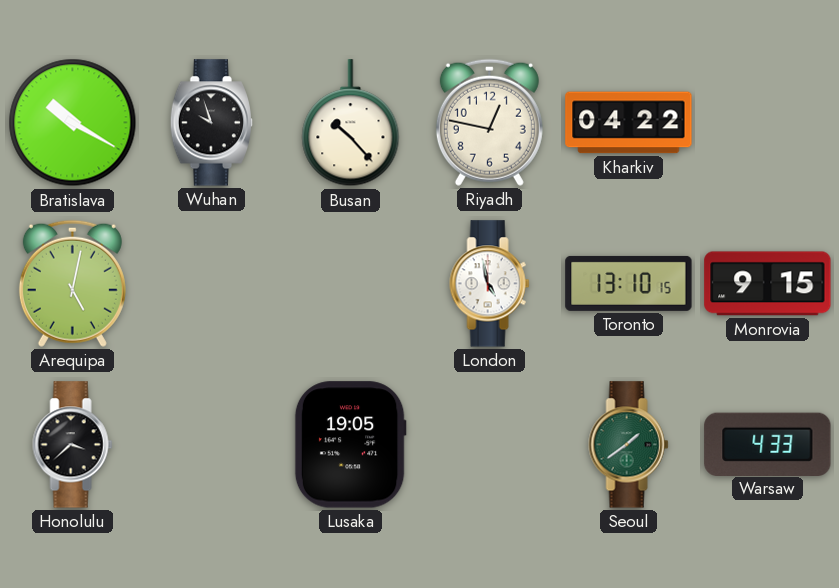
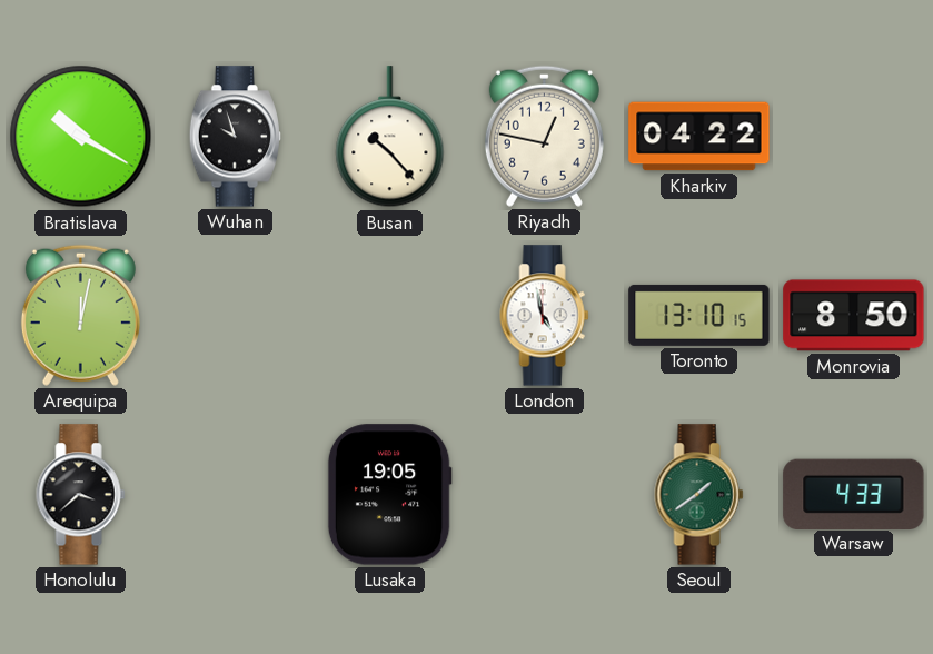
Arequipa: 5:02 -> 12:02 (80, 315)
Monrovia: 9:15 -> 8:50 (854, 316)
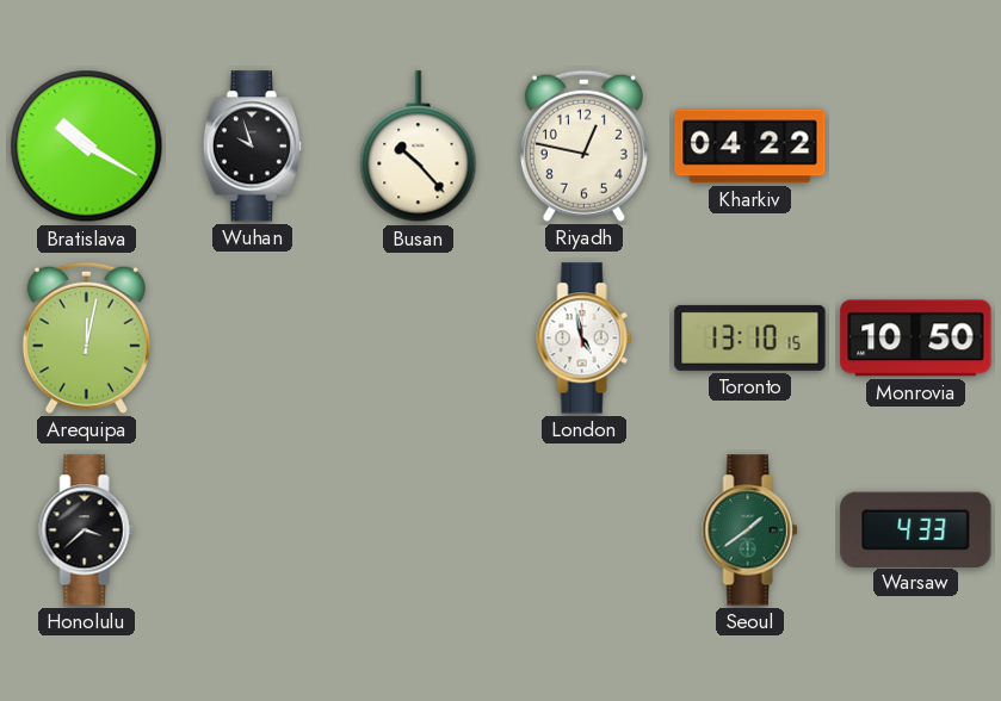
Monrovia: 8:50 -> 10:50 (916, 339)
Lusaka: 19:05 -> none (389, 495)
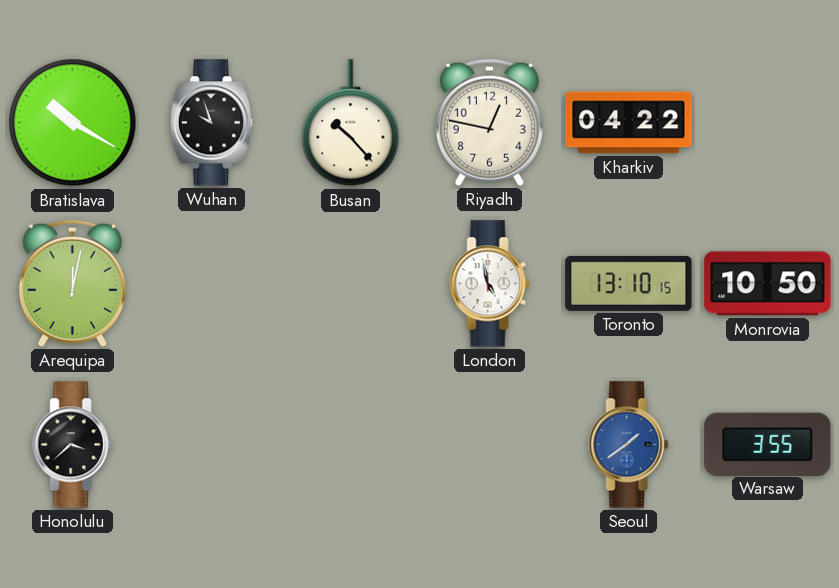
Seoul dial: green -> blue (629, 445)
Warsaw: 4:33 -> 3:55 (768, 444)
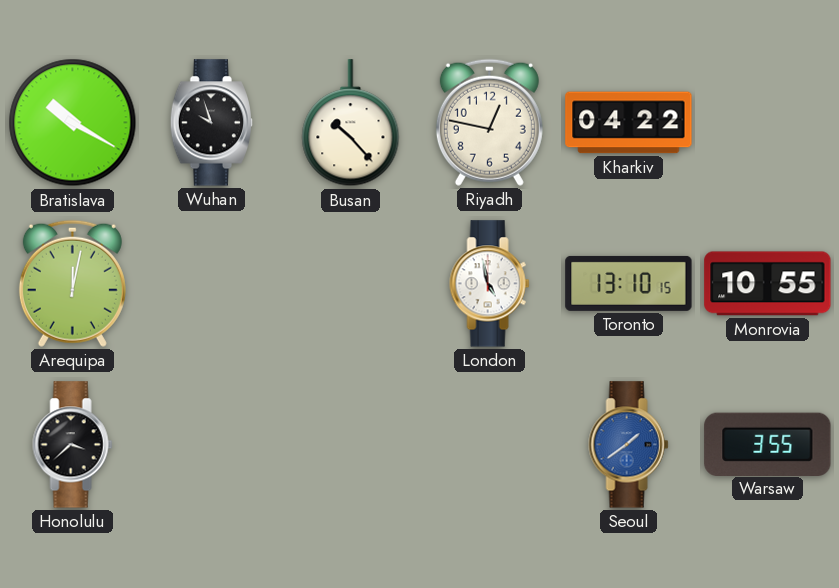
Monrovia: 10:50 -> 10:55 (768, 284)
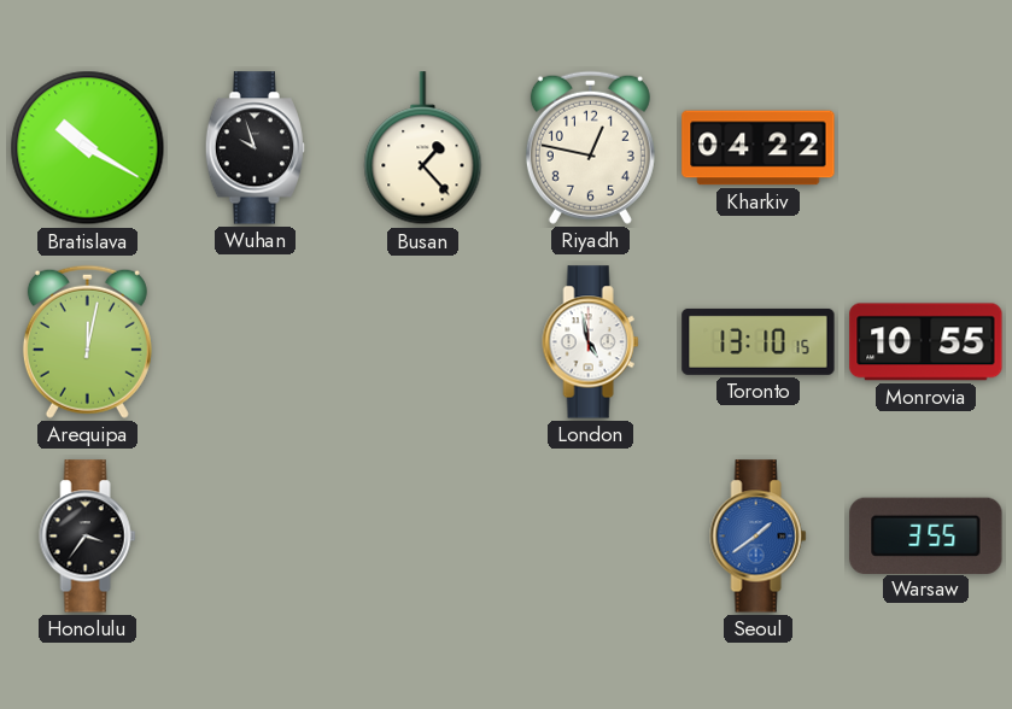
Busan: 10:23 -> 1:23 (423, 148)
Honolulu: 3:38 -> 3:36 (88, 537)
